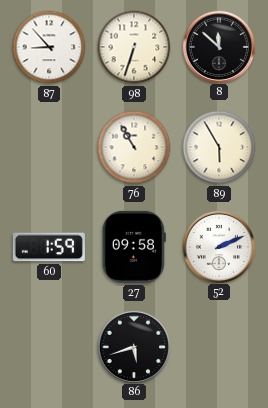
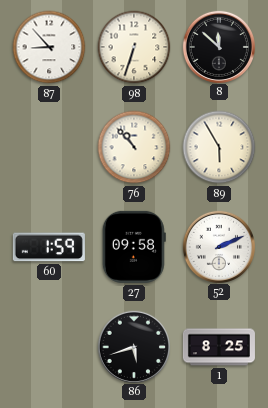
76: 10:55 -> 10:53 (134, 147)
1: none -> 8:25 (219, 347)
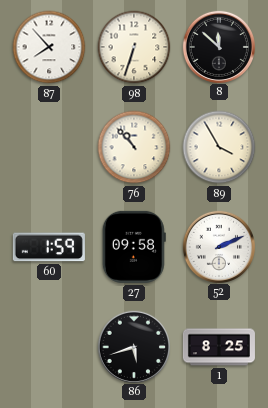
87: 8:53 -> 7:53 (49, 47)
89: 5:55 -> 3:55 (219, 147)
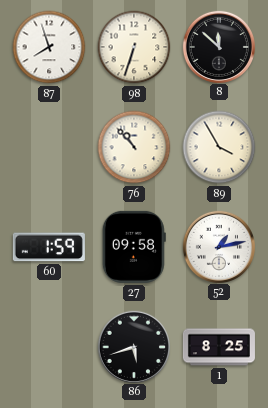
87: 7:53 -> 7:57 (49, 47)
52: 2:11 -> 1:13 (218, 246)
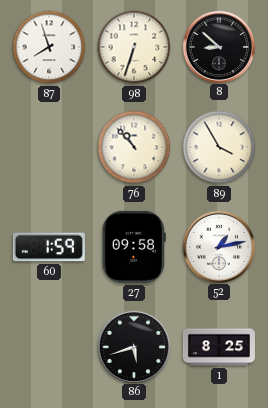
8: 11:52 -> 8:52 (218, 46)
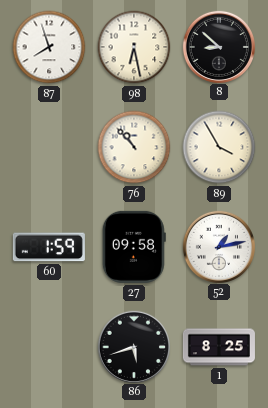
98: 6:33 -> 6:28 (134, 47)
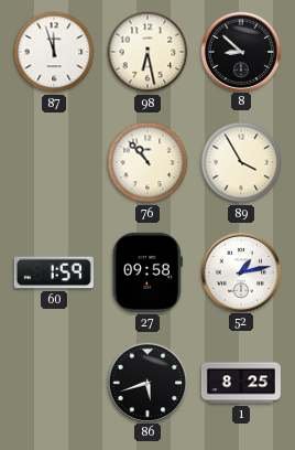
87: 7:57 -> 11:57 (54, 52)
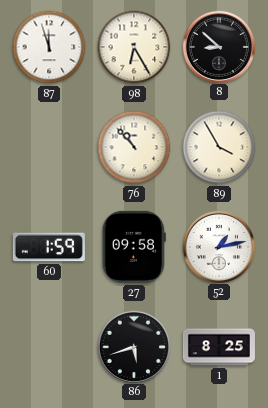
98: 6:28 -> 6:25 (134, 47)
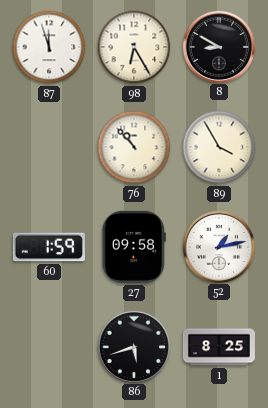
8: 8:52 -> 8:50 (218, 46)
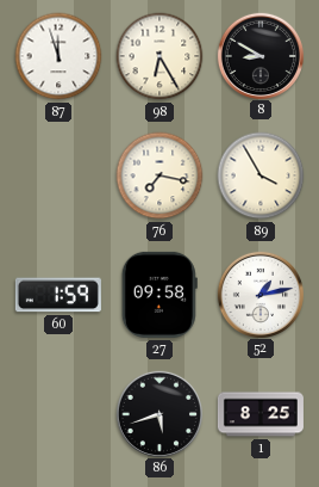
76: 10:53 -> 7:17 (159, 175)
